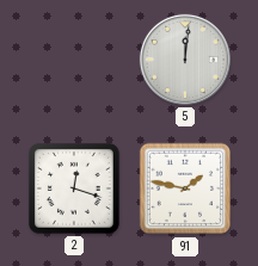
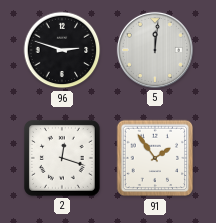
96: none -> 2:48 (62, 50)
91: 1:47 -> 1:54 (155, 158)
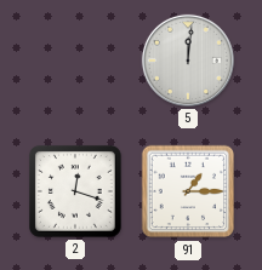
96: 2:48 -> none (62, 50)
91: 1:54 -> 1:15 (188, 191)
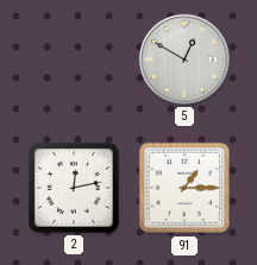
5: 12:01 -> 12:50 (184, 59)
2: 12:18 -> 12:13 (74, 188)
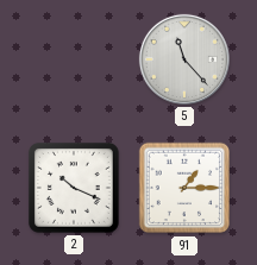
5: 12:50 -> 11:23 (184, 59)
2: 12:13 -> 10:19 (74, 188)
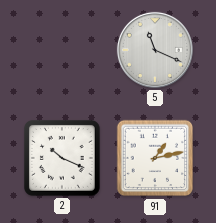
5: 11:23 -> 11:19 (155, 50)
91: 1:15 -> 1:13 (155, 158)
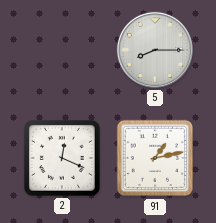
5: 11:19 -> 8:15 (155, 50)
2: 10:19 -> 12:19 (62, 158)
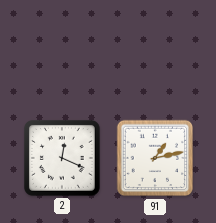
5: 8:15 -> none (155, 50)
